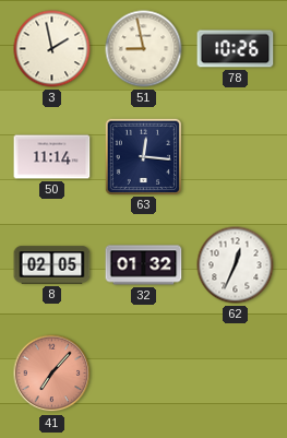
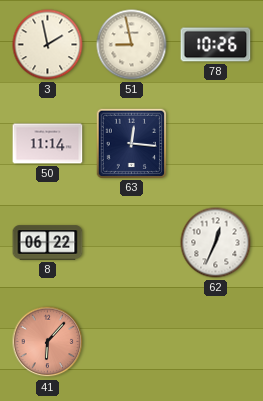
8: 02:05 -> 06:22 (48, 243)
32: 01:32 -> none (144, 265)
41: 7:07 -> 6:07 (48, 342)
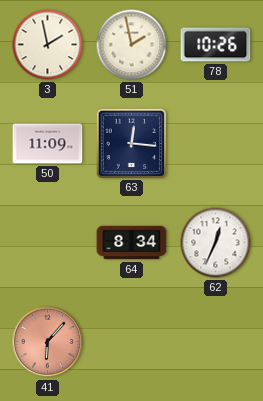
51: 8:58 -> 1:58 (132, 45)
50: 11:14 -> 11:09 (48, 144)
8: 06:22 -> none (48, 243)
64: none -> 8:34 (132, 243)
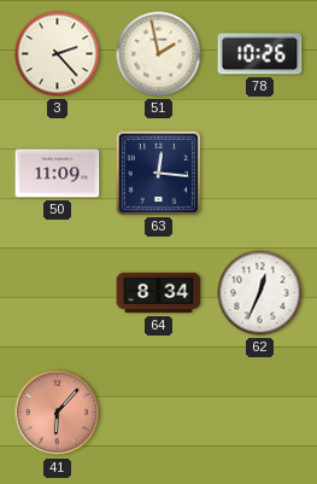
3: 1:58 -> 2:23 (58, 54)
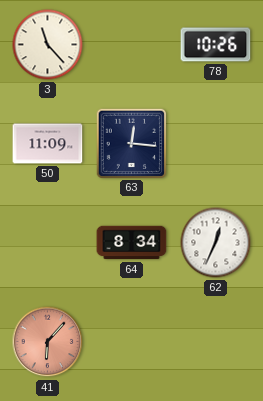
3: 2:23 -> 11:23 (48, 45)
51: 1:58 -> none (159, 54)
